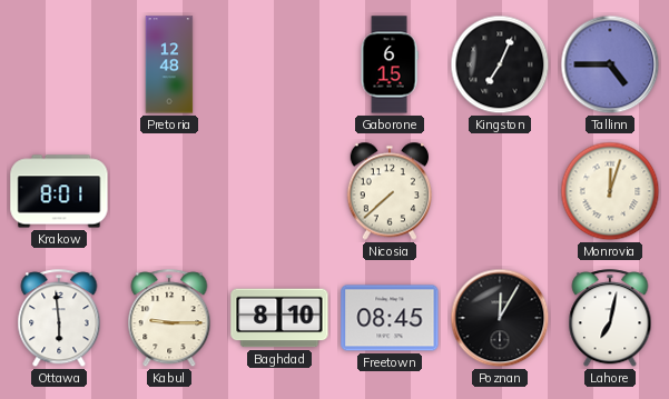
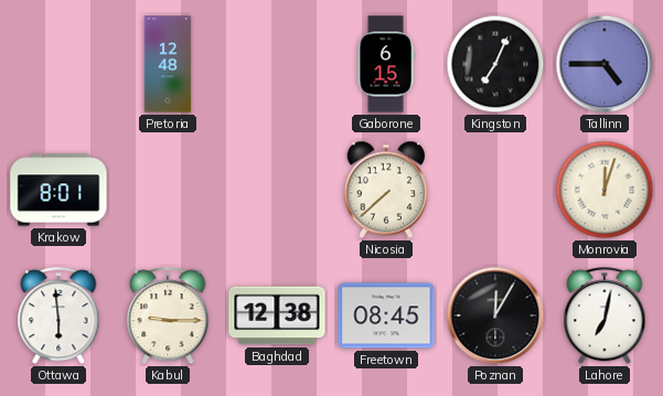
Baghdad: 8:10 -> 12:38 (277, 315)
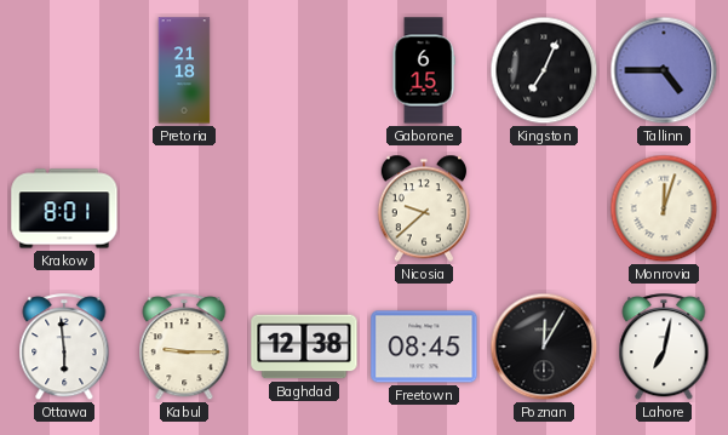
Pretoria: 12:48 -> 21:18 (184, 70)
Nicosia: 7:38 -> 9:38 (424, 208)
